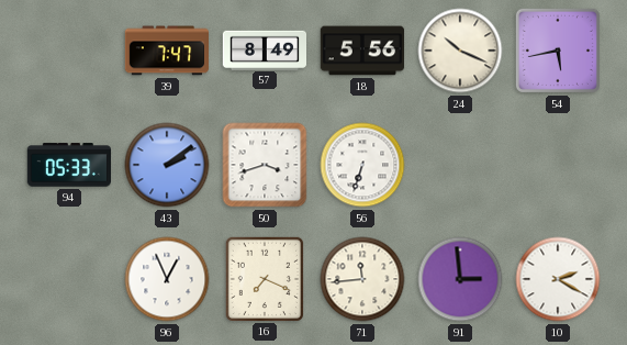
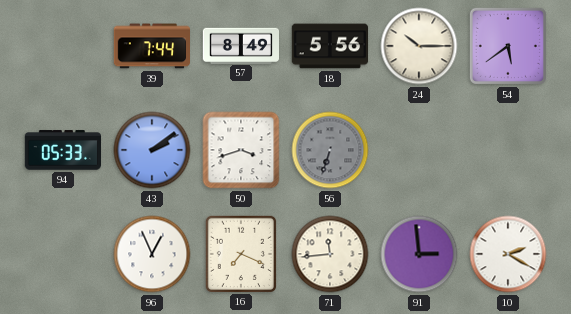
39: 7:47 -> 7:44 (151, 46)
24: 10:19 -> 10:15 (419, 46)
54: 5:43 -> 5:39 (508, 46)
56 dial: white -> grey (330, 150)
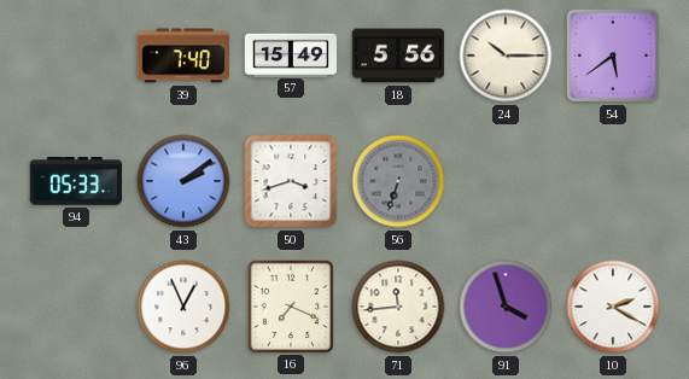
39: 7:44 -> 7:40 (182, 56)
57: 8:49 -> 15:49 (290, 54)
91: 2:59 -> 3:57 (506, 307)
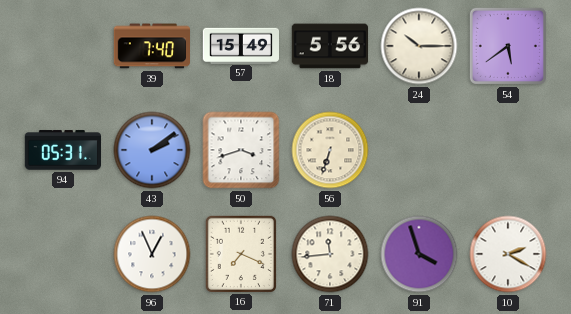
94: 05:33 -> 05:31 (62, 150)
56 dial: grey -> cream (330, 150)
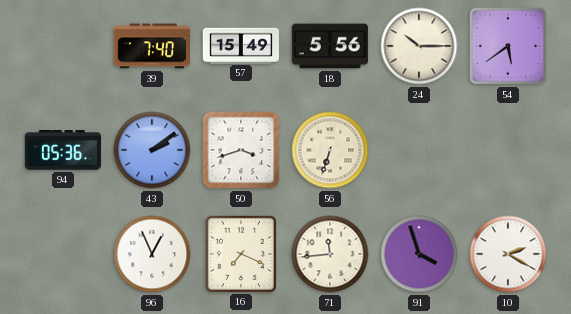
94: 05:31 -> 05:36 (62, 150)
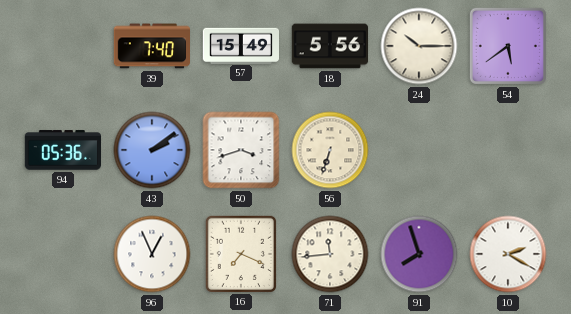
91: 3:57 -> 7:57 (419, 254)
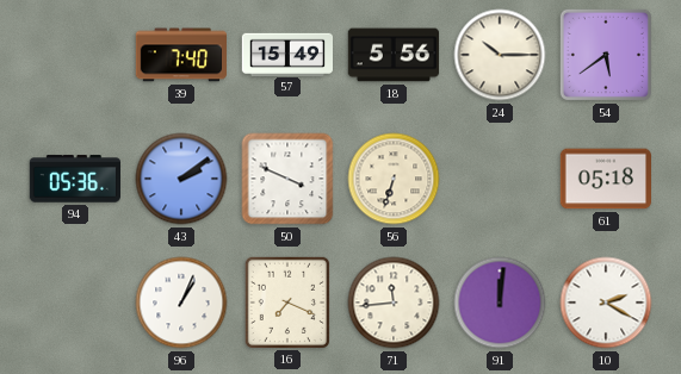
50: 3:42 -> 3:49 (287, 179)
61: none -> 05:18 (605, 179)
96: 12:56 -> 1:04 (181, 303)
91: 7:57 -> 12:01 (500, 303)
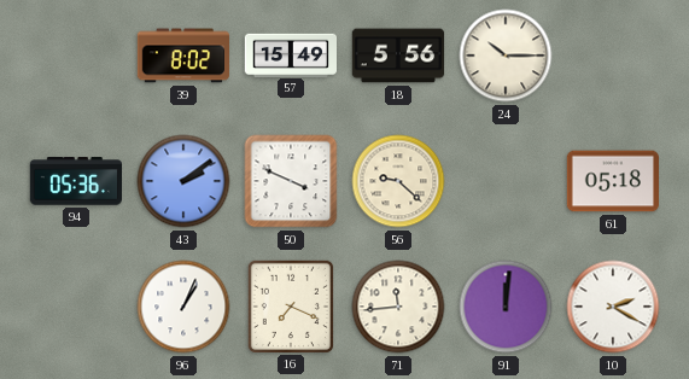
39: 7:40 -> 8:02 (182, 56)
54: 5:39 -> none (606, 55)
56: 6:33 -> 9:22 (398, 181)
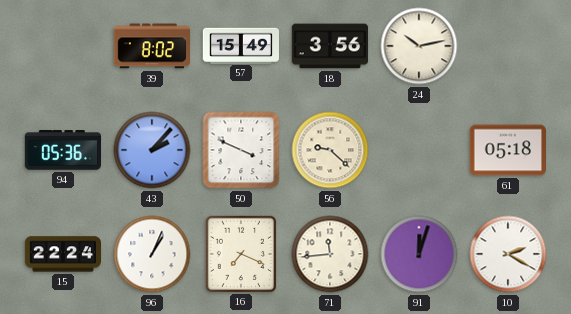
18: 5:56 -> 3:56 (330, 46)
24: 10:15 -> 10:13 (419, 46)
43: 2:09 -> 2:07 (152, 150)
15: none -> 22:24 (63, 254)
91: 12:01 -> 12:03 (419, 254)
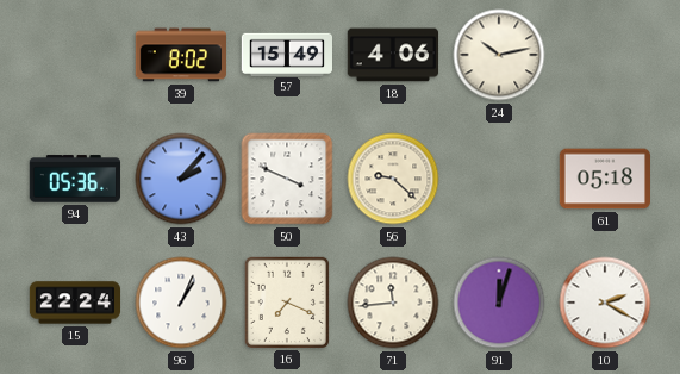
18: 3:56 -> 4:06 (393, 55)
